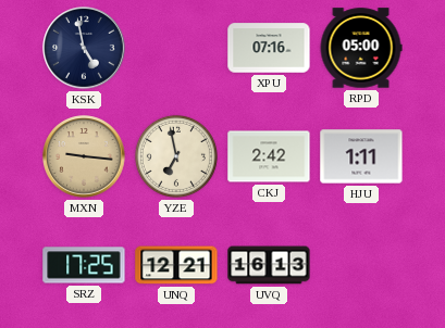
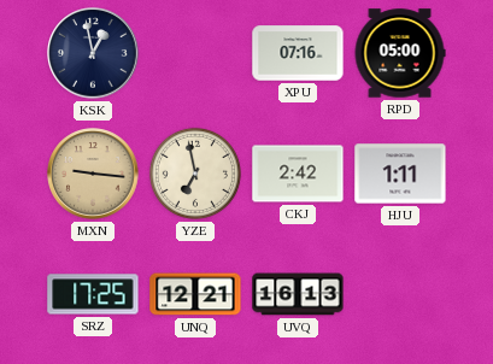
KSK: 4:58 -> 12:58 (93, 53)
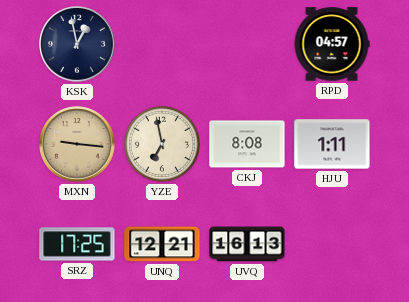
XPU: 07:16 -> none (298, 53)
RPD: 05:00 -> 04:57 (332, 44)
CKJ: 2:42 -> 8:08 (247, 144)
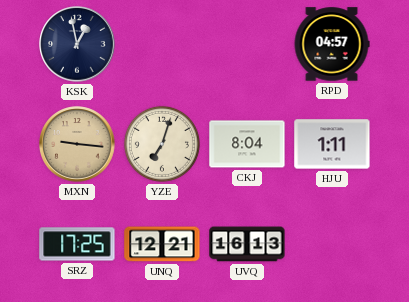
YZE: 6:58 -> 7:03 (162, 144)
CKJ: 8:08 -> 8:04 (247, 144)
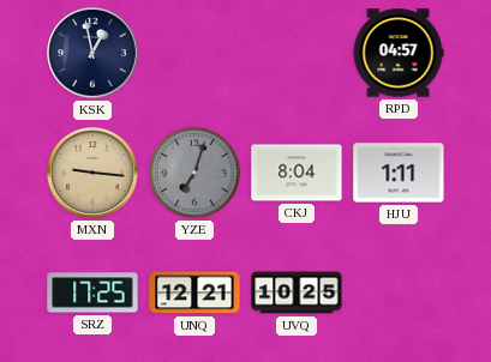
YZE dial: cream -> grey (194, 173)
UVQ: 16:13 -> 10:25 (297, 292)
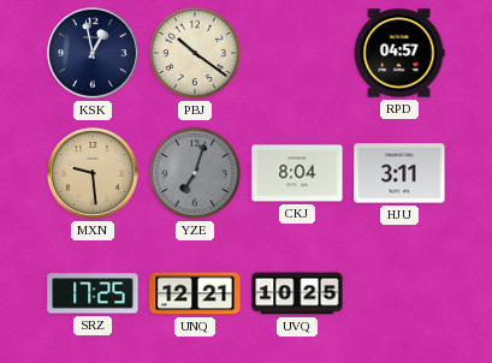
PBJ: none -> 10:21 (195, 53)
MXN: 9:16 -> 9:29 (93, 173)
HJU: 1:11 -> 3:11 (399, 173)
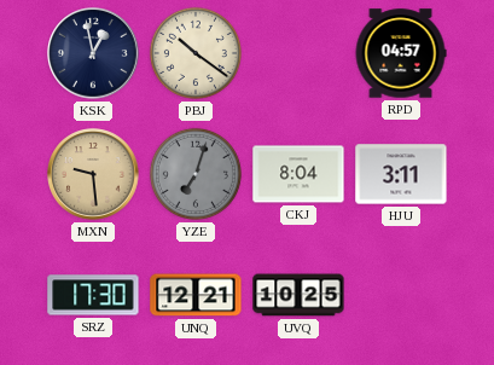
SRZ: 17:25 -> 17:30 (93, 295)
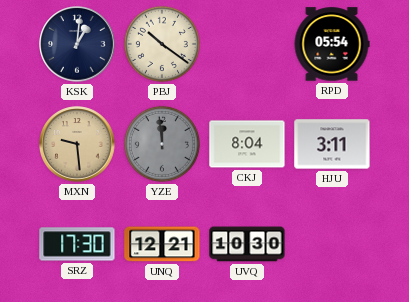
KSK: 12:58 -> 1:01 (77, 44)
RPD: 04:57 -> 05:54 (332, 44)
YZE: 7:03 -> 11:59 (162, 144)
UVQ: 10:25 -> 10:30 (247, 244)
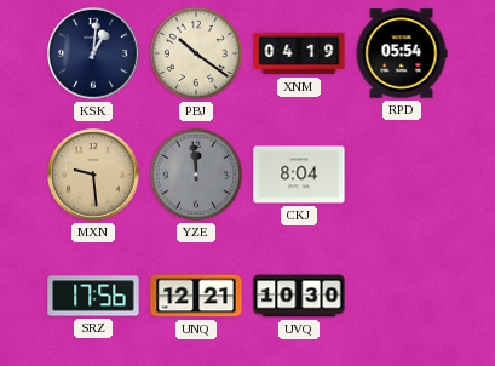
XNM: none -> 04:19 (299, 53)
HJU: 3:11 -> none (332, 144)
SRZ: 17:30 -> 17:56 (93, 296)
